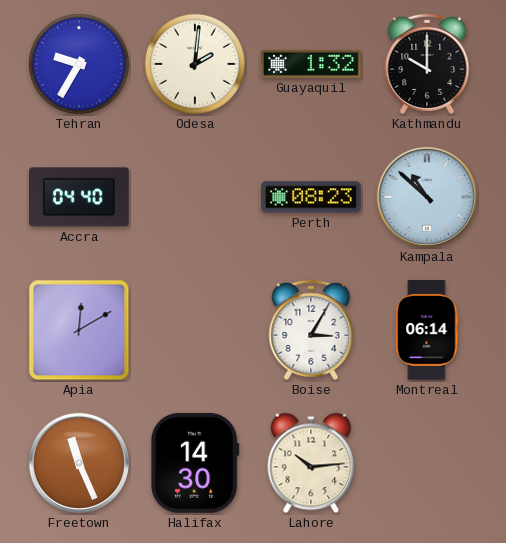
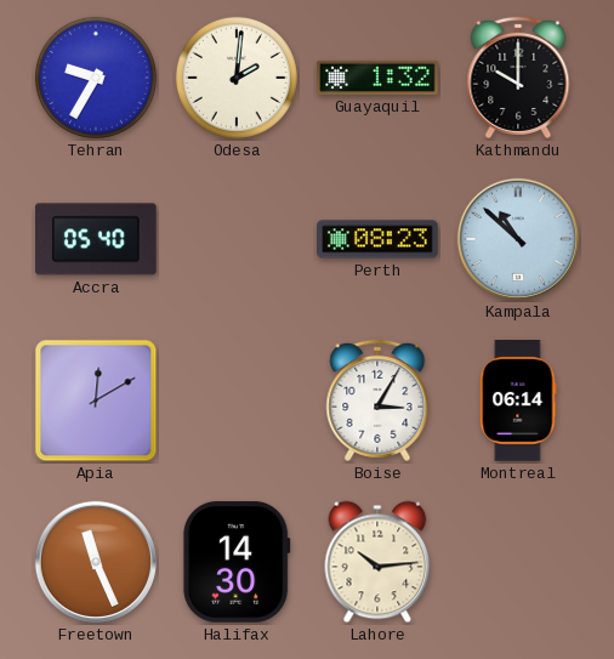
Accra: 04:40 -> 05:40 (97, 239)
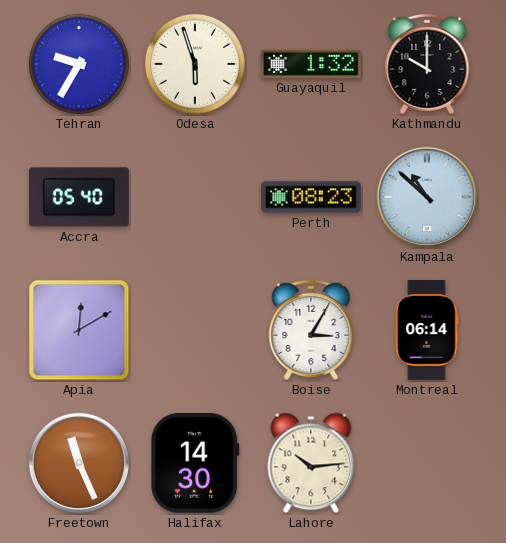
Odesa: 2:01 -> 5:57 (195, 64)
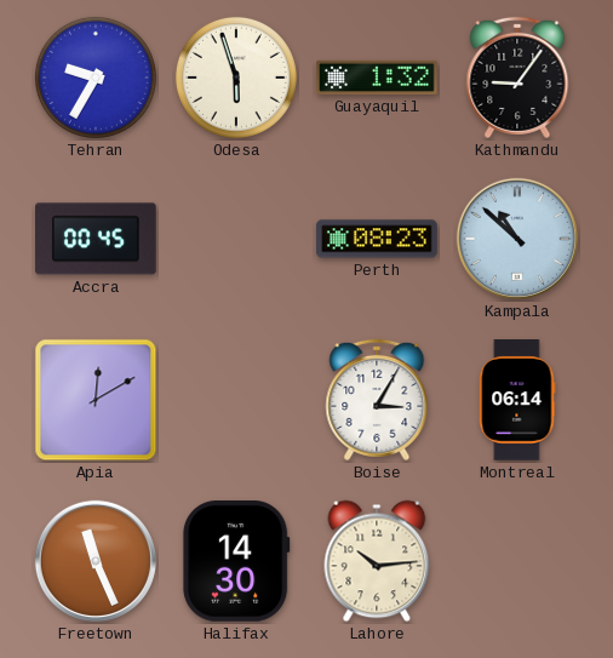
Kathmandu: 10:00 -> 9:06 (517, 78)
Accra: 05:40 -> 00:45 (97, 239)
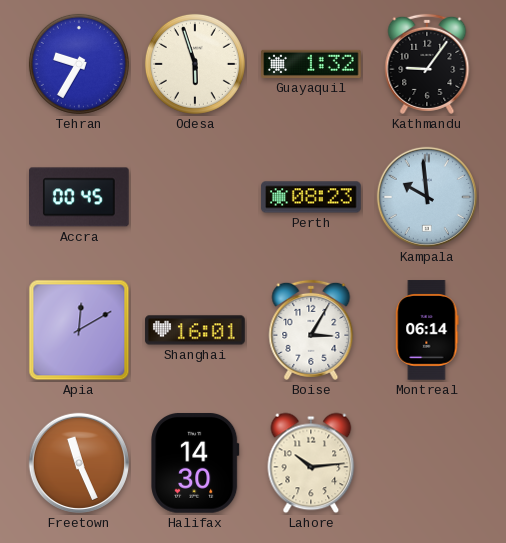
Kampala: 10:52 -> 9:59 (427, 197)
Shanghai: none -> 16:01 (195, 330)
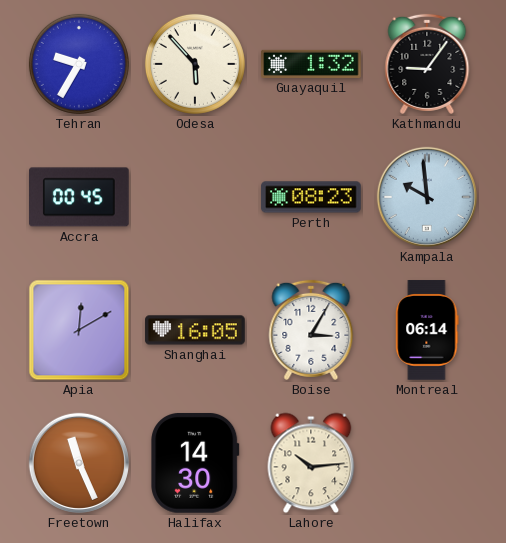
Odesa: 5:57 -> 5:53 (195, 64)
Shanghai: 16:01 -> 16:05 (195, 330)
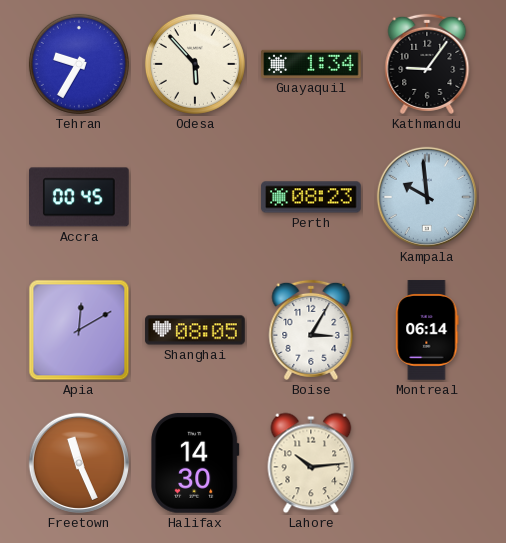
Guayaquil: 1:32 -> 1:34 (311, 64)
Shanghai: 16:05 -> 08:05 (195, 330)
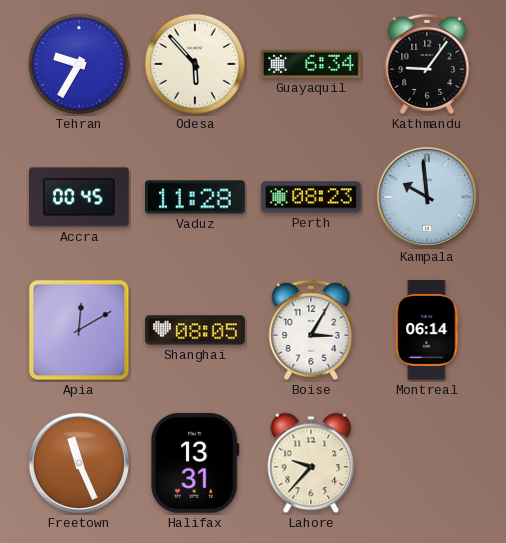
Guayaquil: 1:34 -> 6:34 (311, 64)
Vaduz: none -> 11:28 (196, 197)
Halifax: 14:30 -> 13:31 (196, 463)
Lahore: 10:14 -> 9:37 (311, 463)
